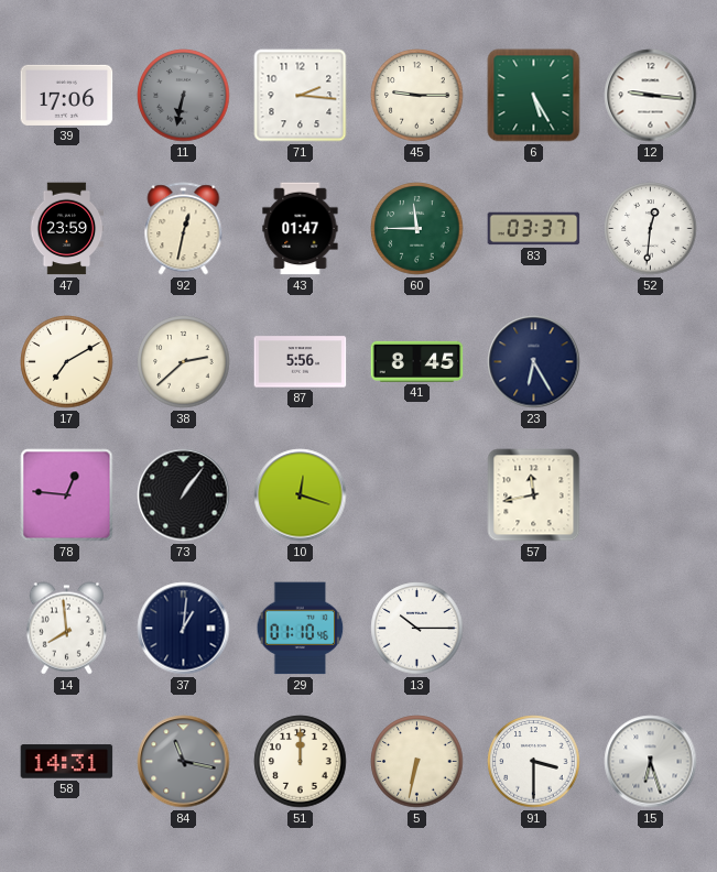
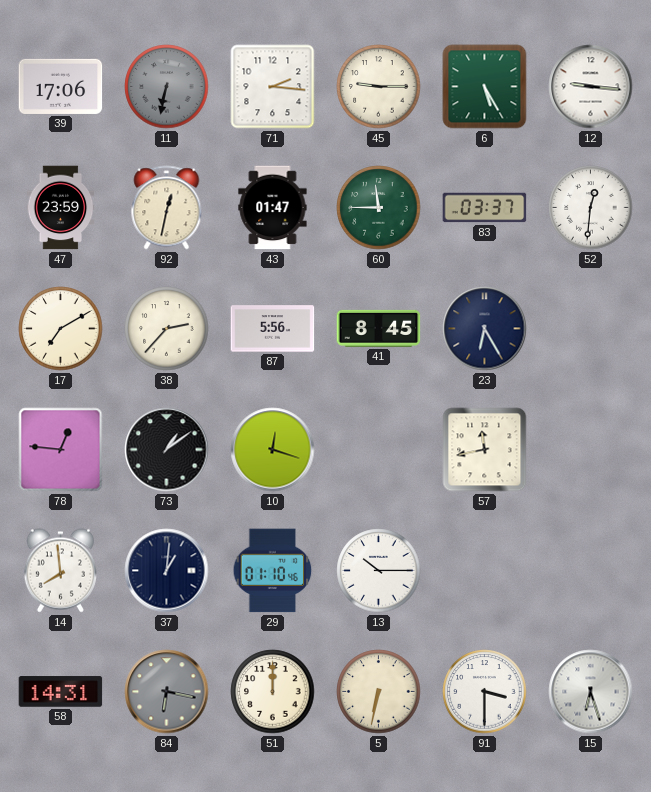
38: 2:38 -> 2:37 (167, 329)
73: 1:06 -> 1:09 (167, 450)
84: 11:17 -> 6:17 (167, 692)
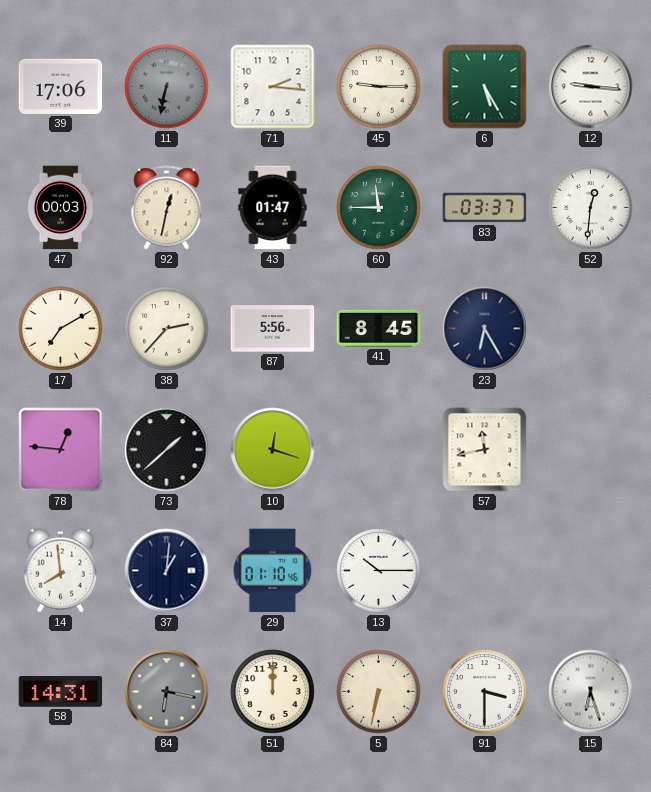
47: 23:59 -> 00:03 (61, 208)
73: 1:09 -> 1:38 (167, 450)
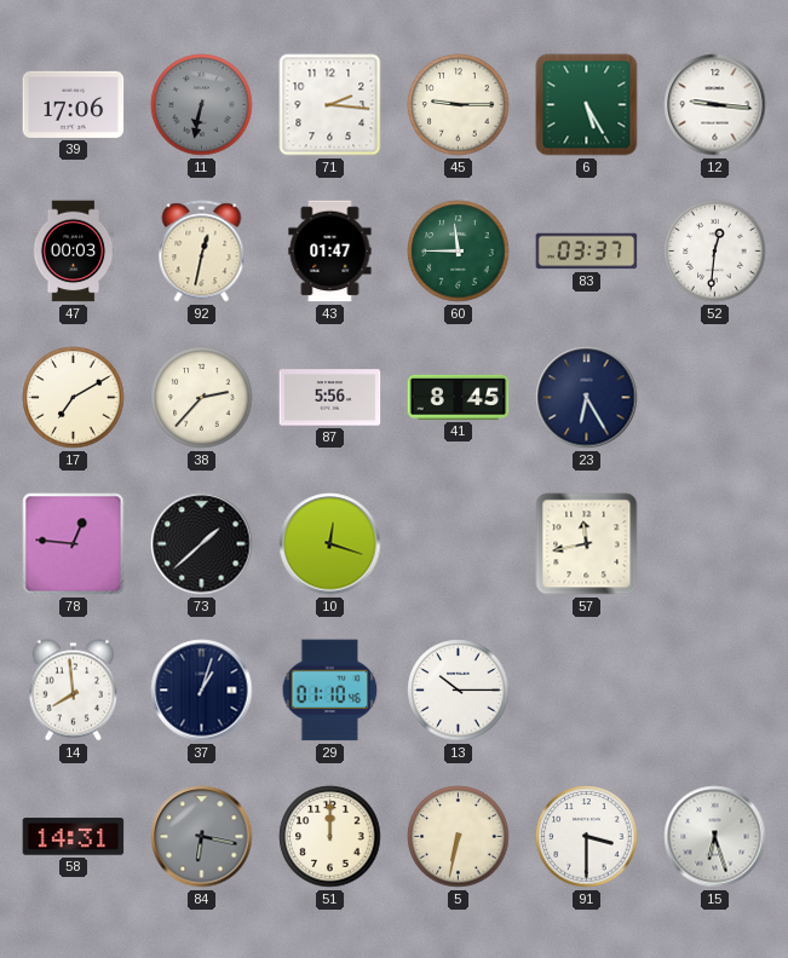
37: 1:01 -> 1:03 (202, 691)
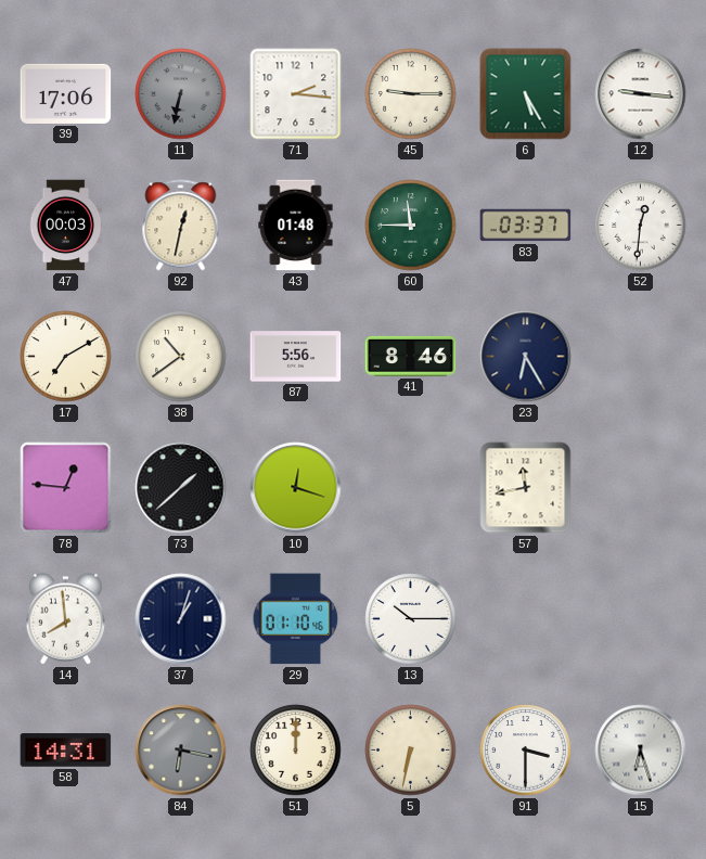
43: 01:47 -> 01:48 (296, 226)
38: 2:37 -> 10:39 (181, 357)
41: 8:45 -> 8:46 (411, 356)
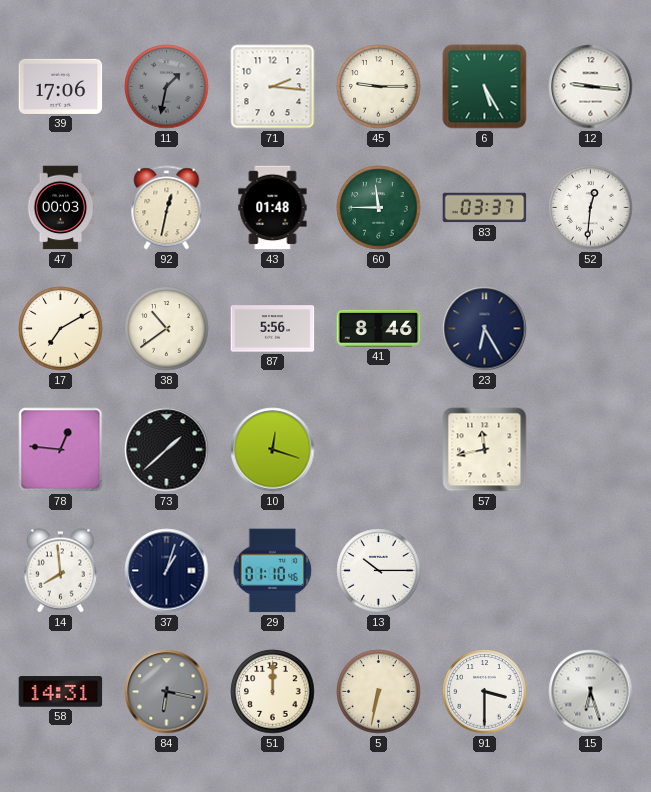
11: 6:32 -> 1:32 (167, 87)
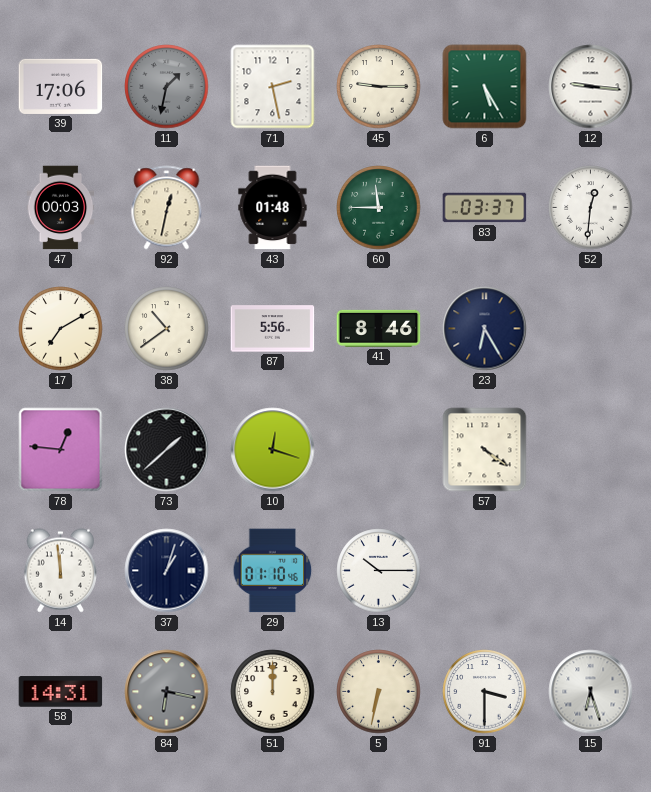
71: 2:16 -> 2:28 (273, 87)
57: 11:43 -> 4:21 (485, 450)
14: 7:59 -> 11:59 (60, 571)
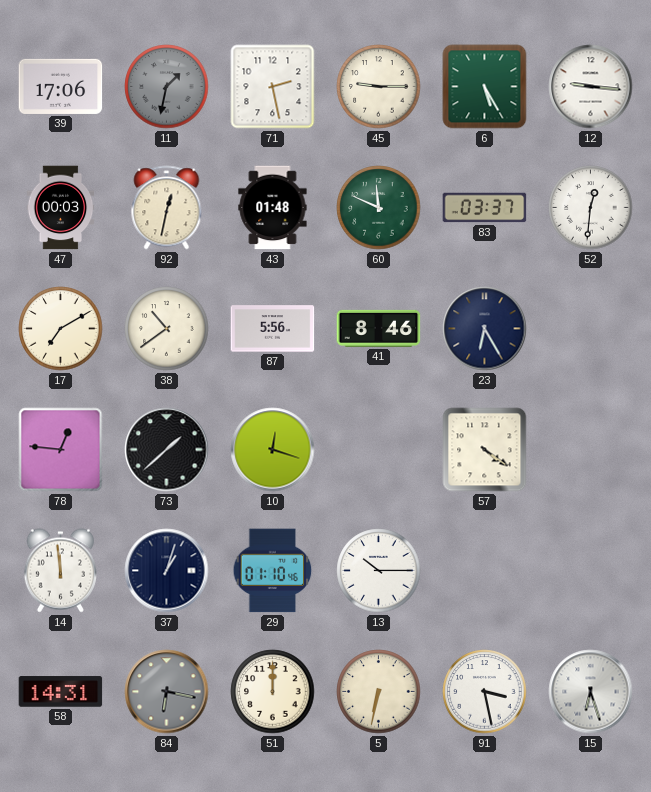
60: 11:45 -> 11:49 (379, 208)
91: 3:30 -> 3:28 (485, 692)
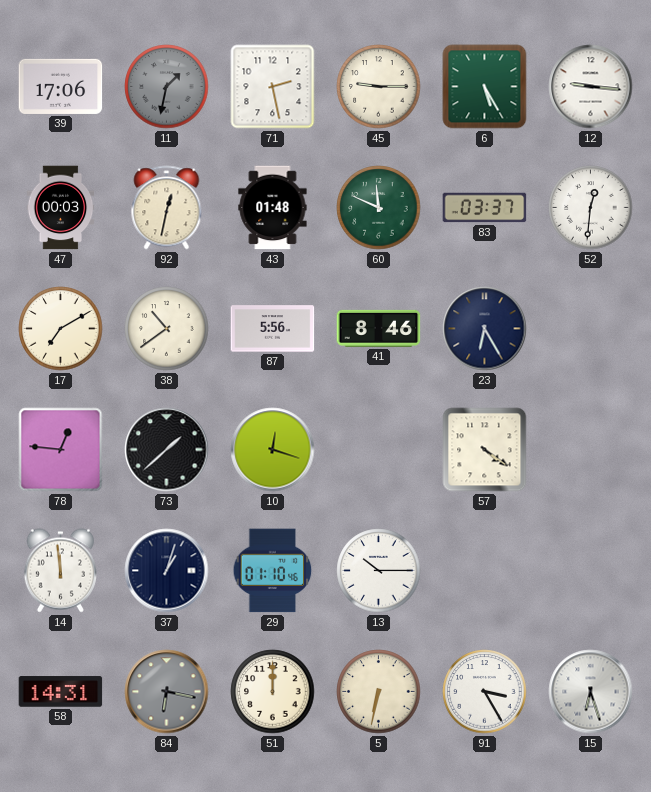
91: 3:28 -> 3:25 (485, 692)
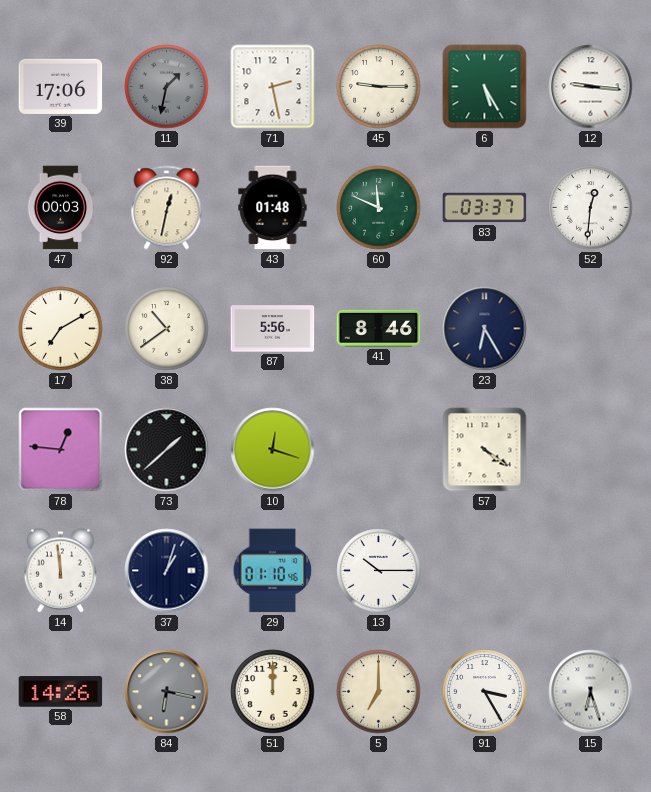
58: 14:31 -> 14:26 (61, 692)
5: 6:32 -> 7:00 (379, 692)
